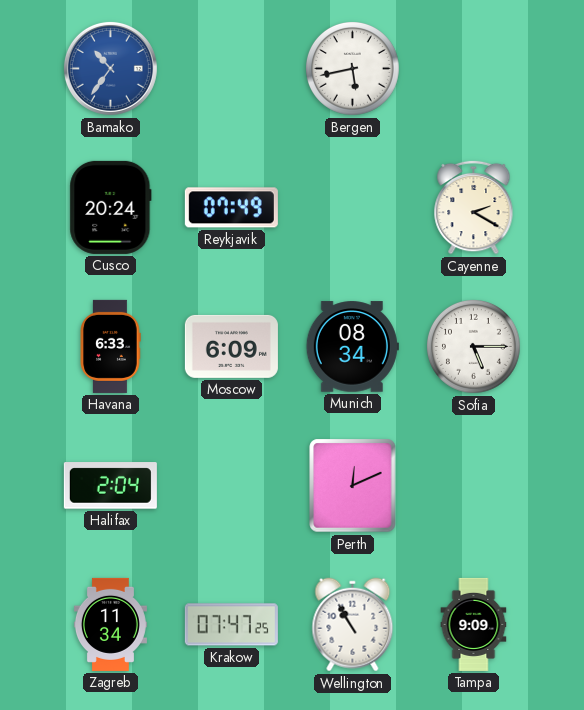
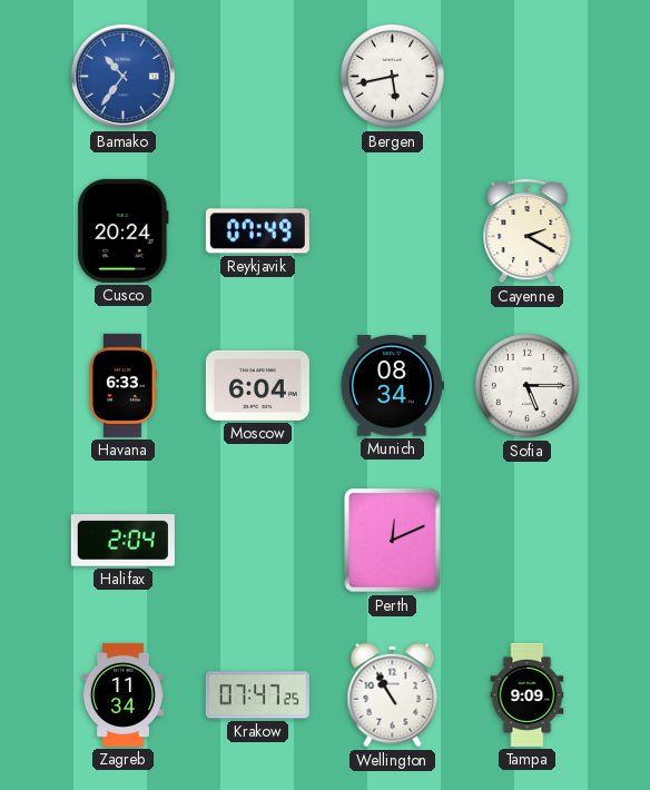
Moscow: 6:09 -> 6:04 (257, 385)
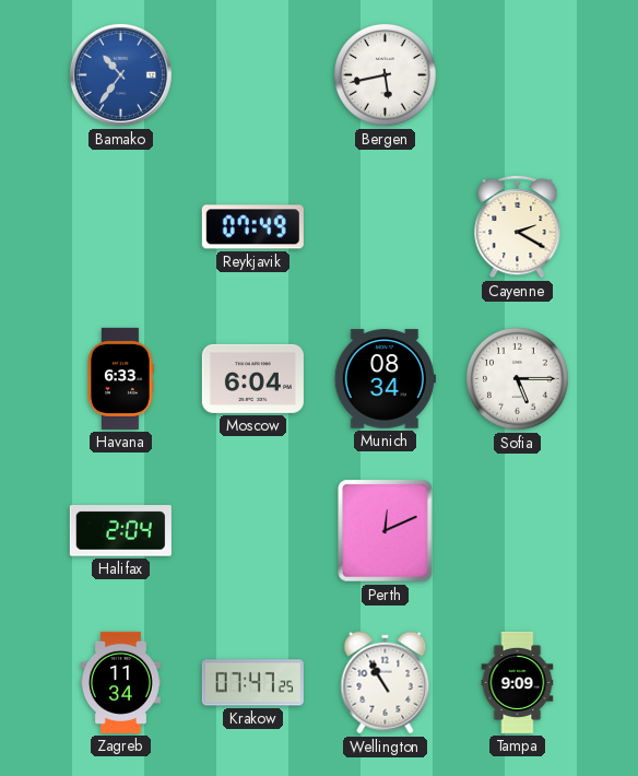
Cusco: 20:24 -> none (124, 230)
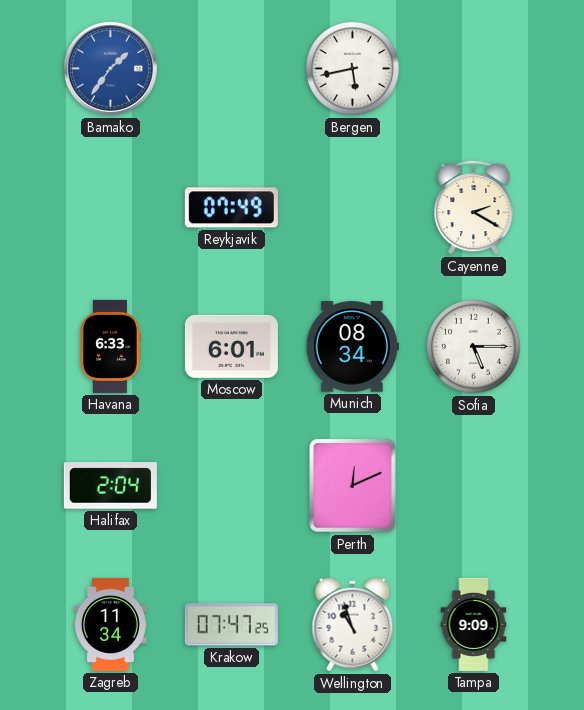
Bamako: 10:36 -> 1:36 (110, 68)
Moscow: 6:04 -> 6:01 (231, 346)
Wellington: 10:55 -> 10:57 (353, 625)
